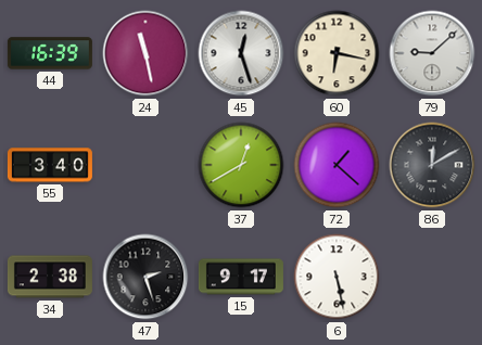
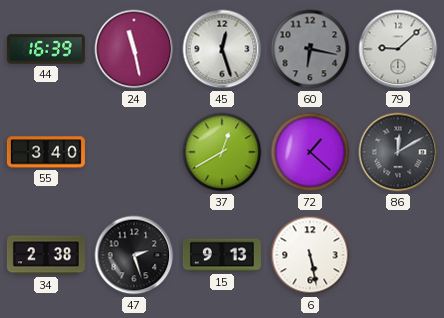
60 dial: cream -> grey (310, 49)
15: 9:17 -> 9:13 (222, 255)
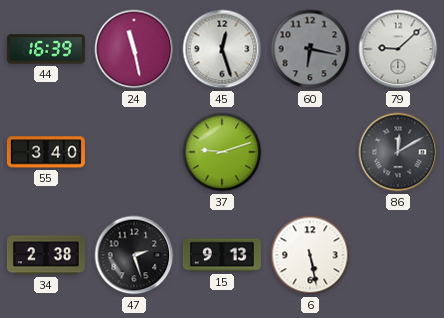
37: 12:40 -> 9:12 (222, 152)
72: 1:22 -> none (310, 152)
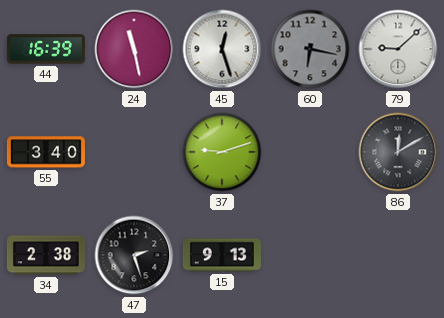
6: 5:28 -> none (310, 255)
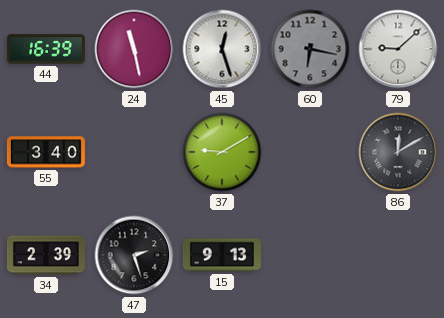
37: 9:12 -> 9:10 (222, 152)
34: 2:38 -> 2:39 (46, 255)
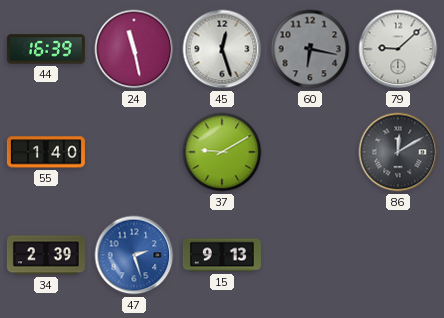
55: 3:40 -> 1:40 (46, 152)
47 dial: black -> blue (134, 255)
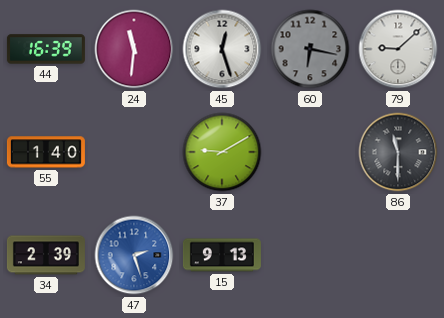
24: 11:28 -> 11:31 (134, 49)
86: 12:10 -> 11:30 (398, 152)
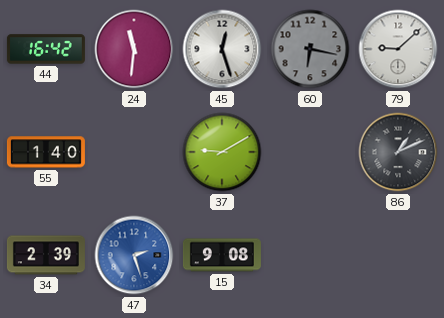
44: 16:39 -> 16:42 (46, 49)
86: 11:30 -> 1:11 (398, 152)
15: 9:13 -> 9:08 (222, 255)
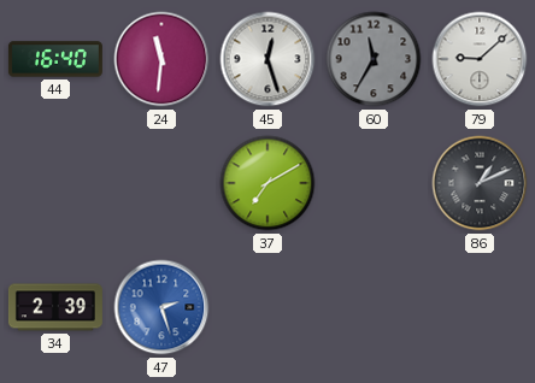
44: 16:42 -> 16:40 (55, 59)
60: 6:17 -> 11:35 (374, 59)
55: 1:40 -> none (46, 152)
37: 9:10 -> 7:10 (267, 183)
15: 9:08 -> none (222, 255)
